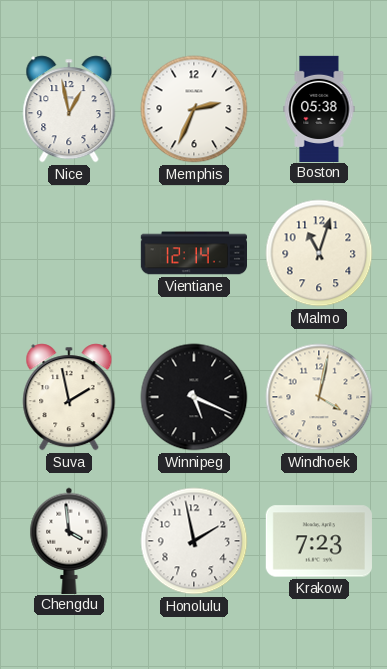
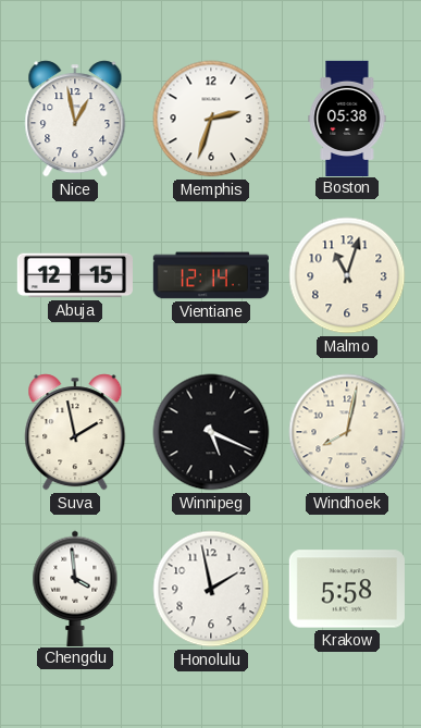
Memphis: 2:34 -> 2:33 (211, 119)
Abuja: none -> 12:15 (74, 275)
Windhoek: 4:02 -> 8:02 (347, 432)
Krakow: 7:23 -> 5:58 (347, 589)
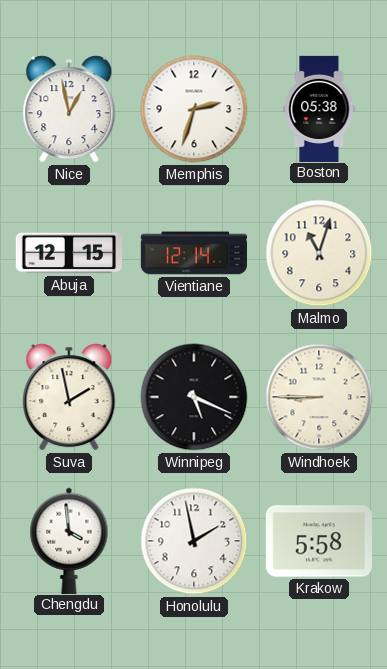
Windhoek: 8:02 -> 8:45 (319, 397)
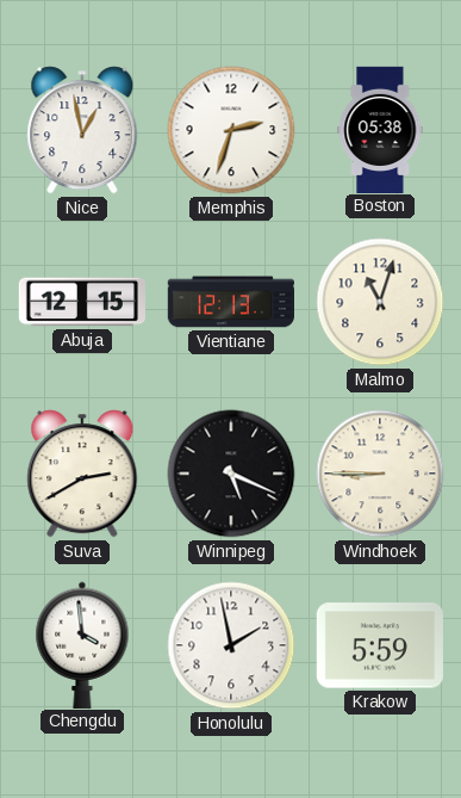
Vientiane: 12:14 -> 12:13 (230, 302)
Suva: 1:58 -> 2:40 (82, 474)
Krakow: 5:58 -> 5:59 (380, 645)
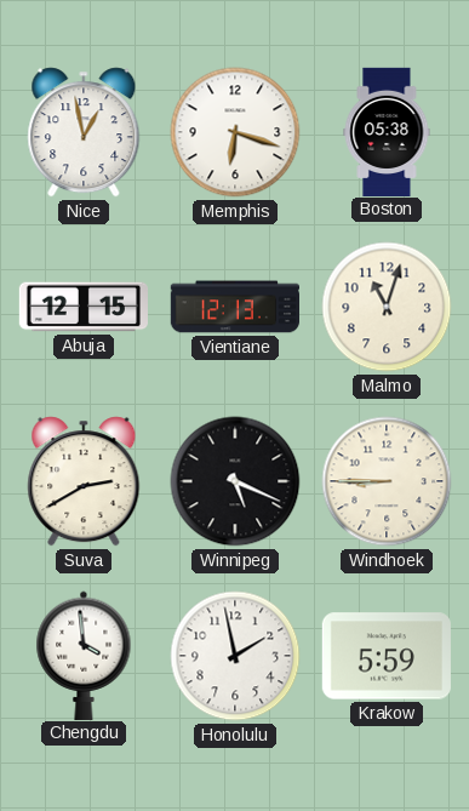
Memphis: 2:33 -> 6:18 (235, 132)
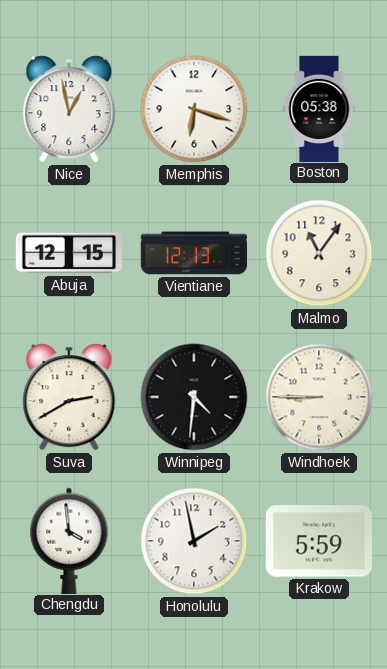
Malmo: 11:03 -> 11:06 (319, 253)
Winnipeg: 5:19 -> 4:31 (194, 397)
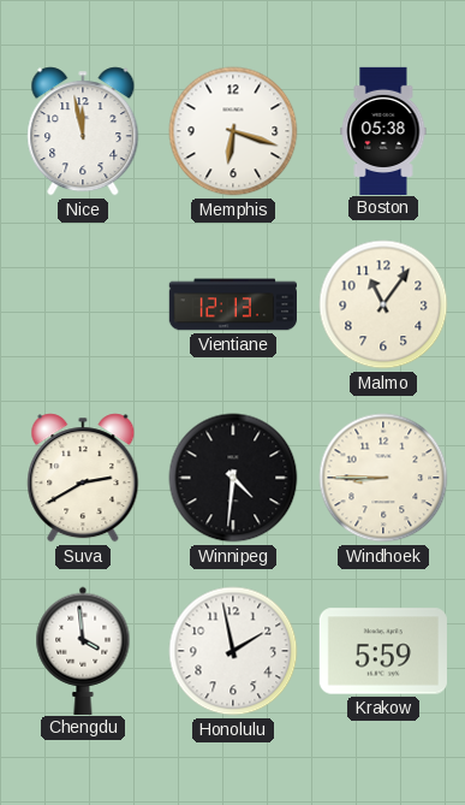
Nice: 12:58 -> 11:58 (83, 131)
Abuja: 12:15 -> none (68, 253)
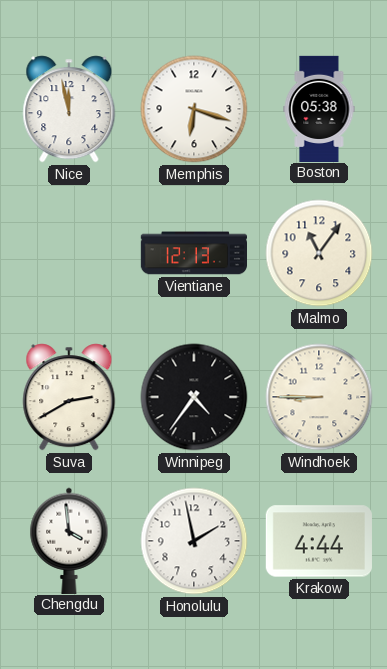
Winnipeg: 4:31 -> 4:36 (194, 397)
Krakow: 5:59 -> 4:44 (319, 541)
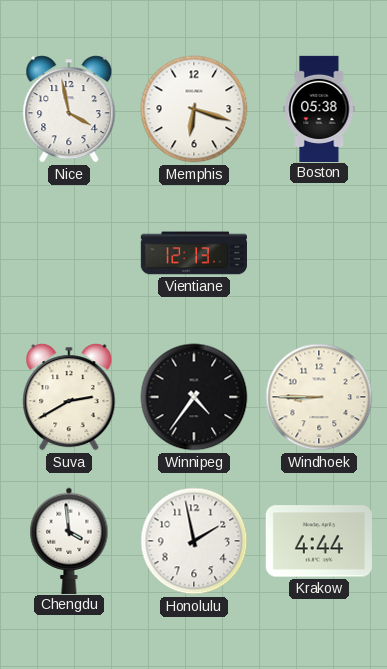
Nice: 11:58 -> 3:58 (69, 109)
Malmo: 11:06 -> none (319, 253)
